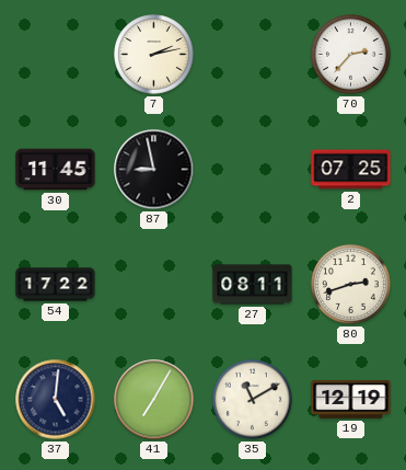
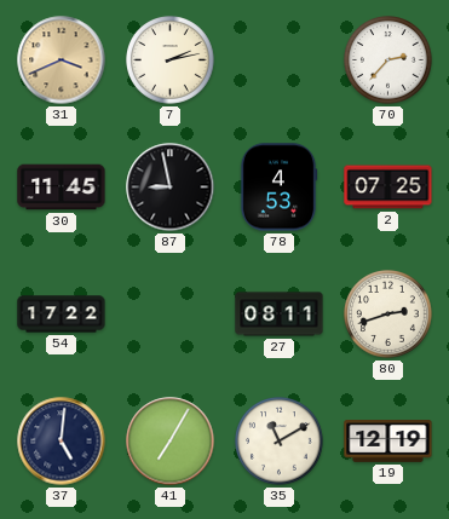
31: none -> 3:41 (62, 60)
78: none -> 4:53 (278, 188)
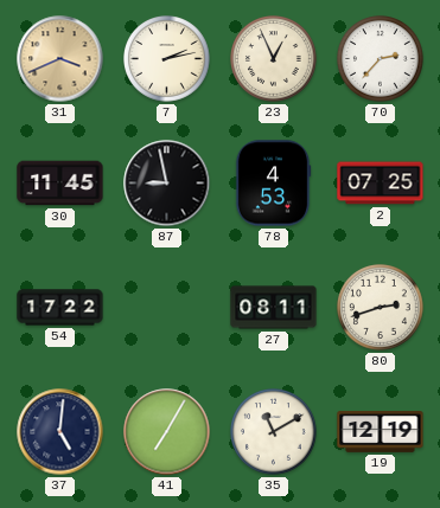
23: none -> 12:56 (274, 59)
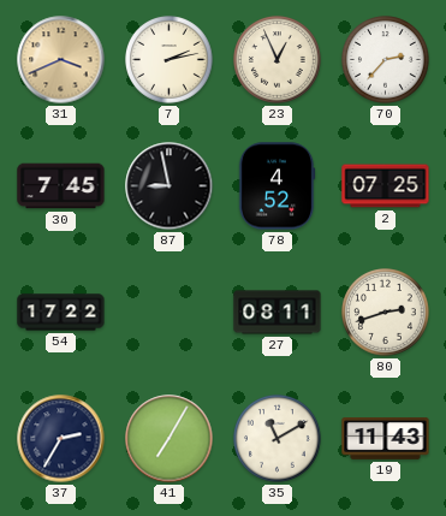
30: 11:45 -> 7:45 (61, 186)
78: 4:53 -> 4:52 (276, 186)
37: 5:01 -> 2:35 (61, 439)
19: 12:19 -> 11:43 (386, 439)
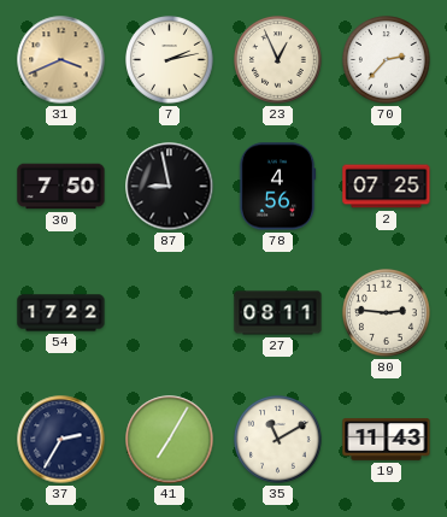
30: 7:45 -> 7:50 (61, 187)
78: 4:52 -> 4:56 (277, 187)
80: 2:42 -> 2:46 (387, 313)
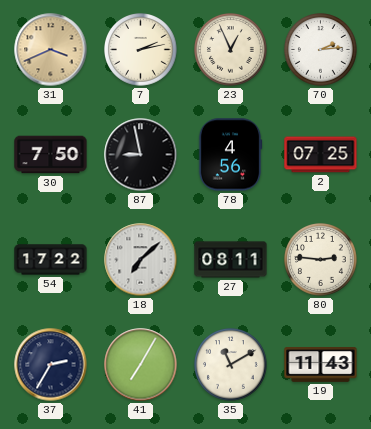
70: 2:37 -> 2:14 (321, 50)
18: none -> 7:08 (141, 260)
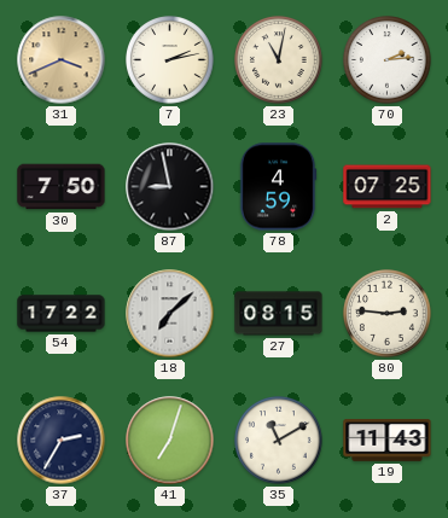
23: 12:56 -> 11:02 (279, 60)
78: 4:56 -> 4:59 (278, 187)
27: 08:11 -> 08:15 (279, 314)
41: 7:05 -> 7:03 (170, 441)
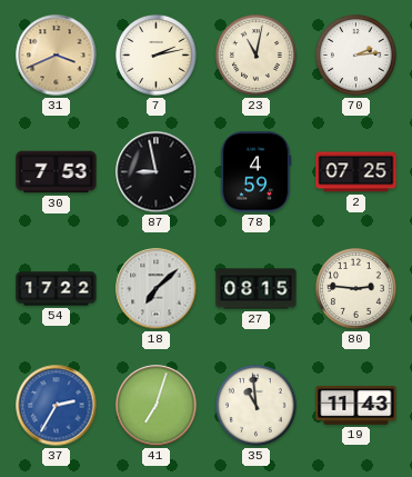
30: 7:50 -> 7:53 (57, 172)
37 dial: navy -> blue (57, 406)
35: 11:10 -> 10:59 (257, 406)
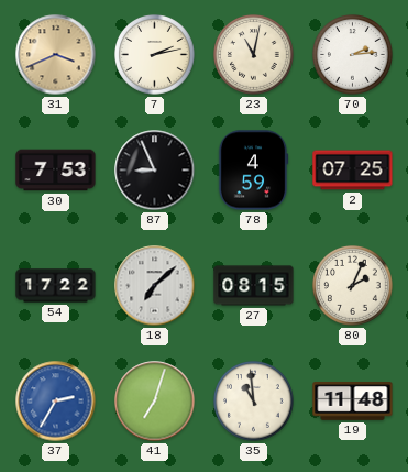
87: 8:58 -> 8:56 (155, 171)
80: 2:46 -> 2:04 (353, 286)
19: 11:43 -> 11:48 (353, 402)
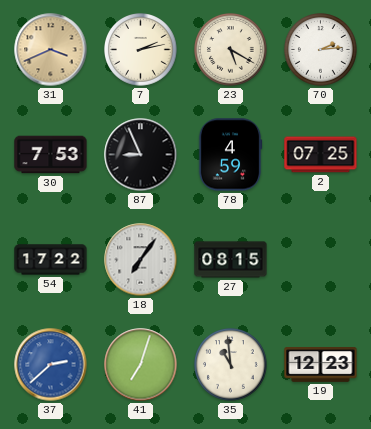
23: 11:02 -> 5:20 (231, 50)
18: 7:08 -> 7:06 (141, 260)
80: 2:04 -> none (353, 286)
37: 2:35 -> 2:38 (51, 365)
19: 11:48 -> 12:23 (321, 365)
